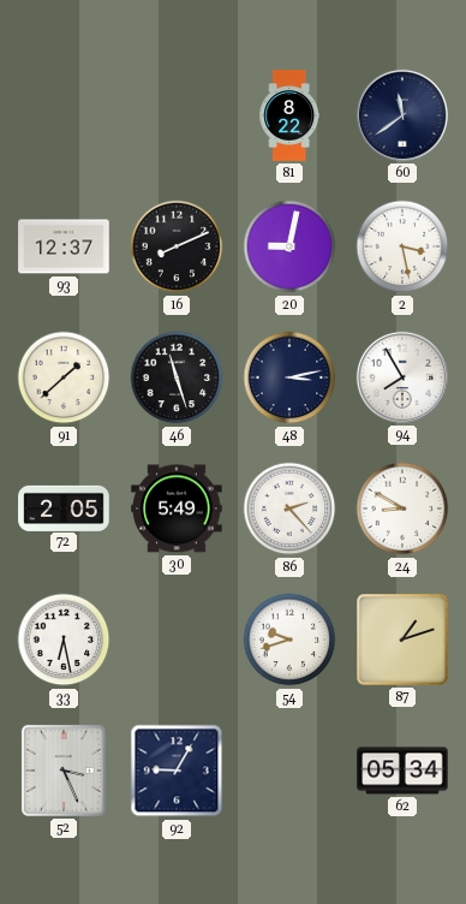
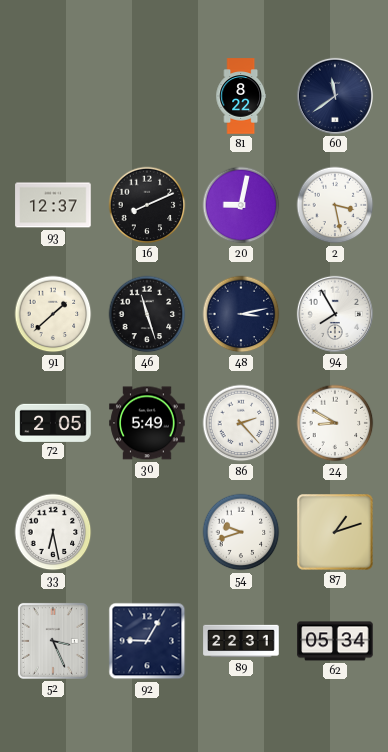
89: none -> 22:31 (241, 641)
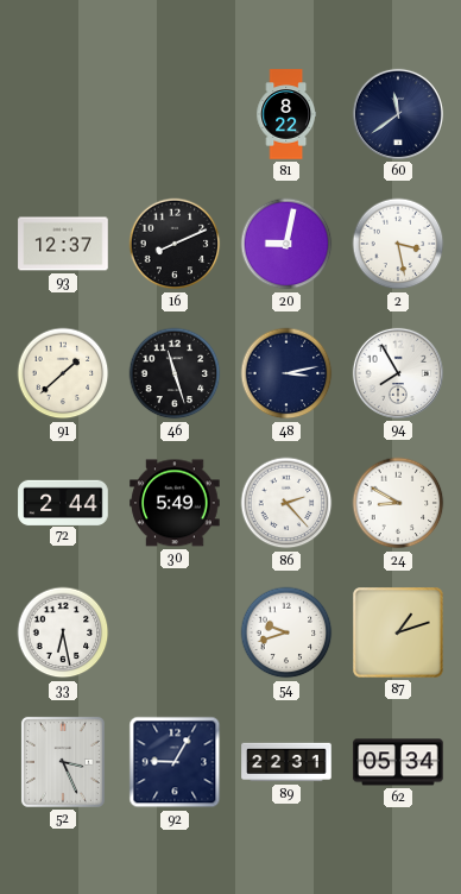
72: 2:05 -> 2:44 (63, 502)
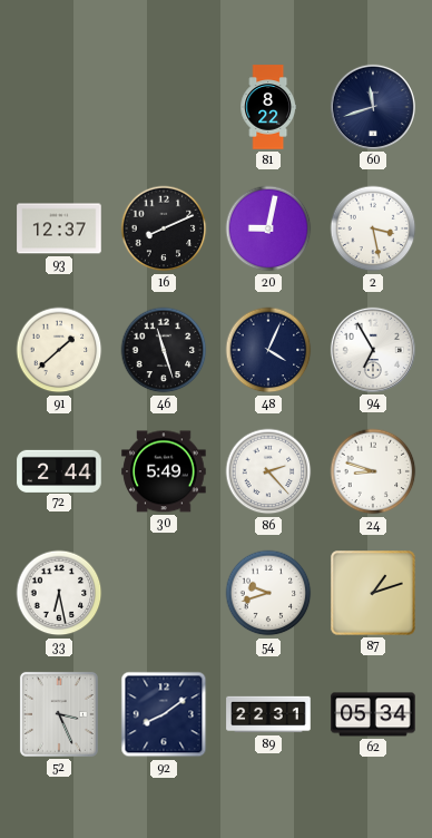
60: 11:39 -> 11:42 (373, 107)
48: 3:13 -> 4:04 (268, 350)
94: 7:55 -> 6:55 (373, 350)
24: 8:50 -> 8:48 (373, 471)
92: 9:05 -> 8:09 (164, 714)
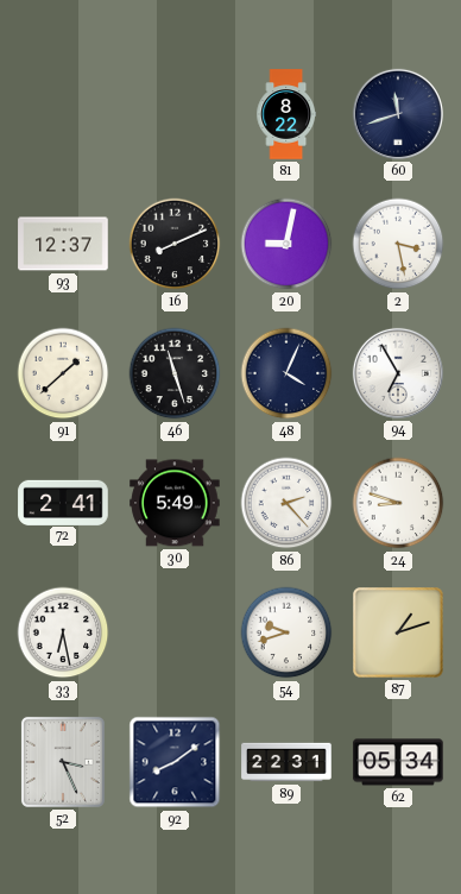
72: 2:44 -> 2:41 (63, 502)
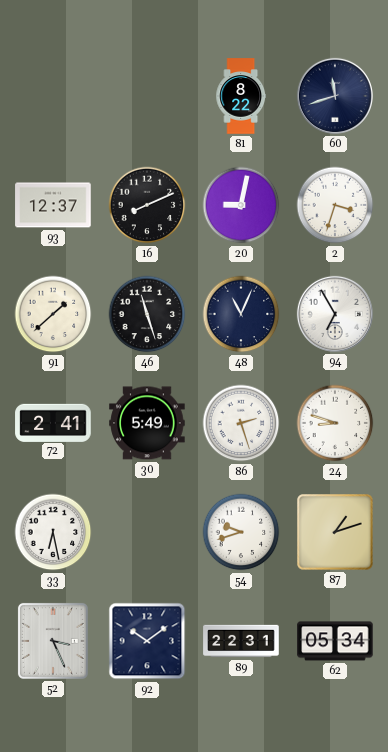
2: 3:28 -> 3:33 (335, 205)
48: 4:04 -> 11:04 (241, 314)
86: 2:23 -> 2:27 (241, 423)
92: 8:09 -> 10:09 (147, 641)
